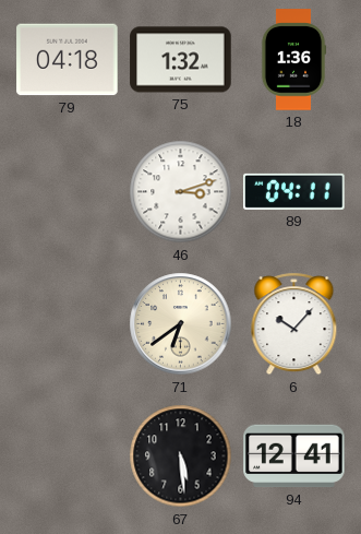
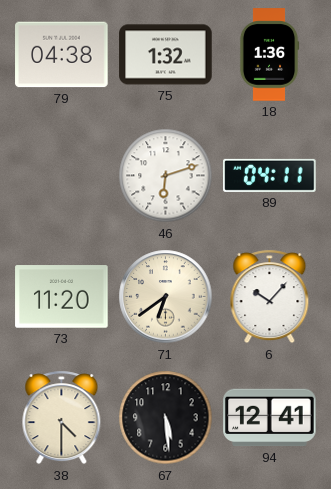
79: 04:18 -> 04:38 (62, 55)
46: 3:12 -> 6:12 (166, 176)
73: none -> 11:20 (62, 297)
38: none -> 4:30 (62, 418)
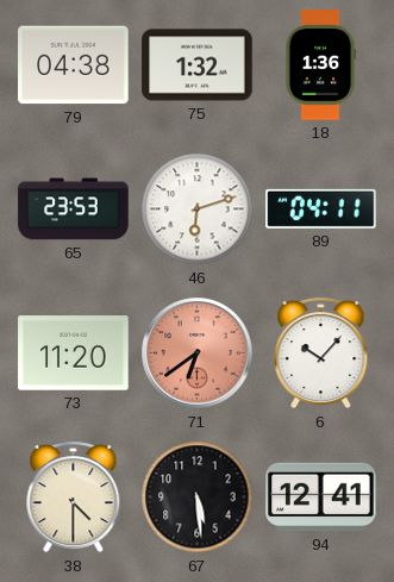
65: none -> 23:53 (74, 209)
71 dial: cream -> salmon (198, 353)
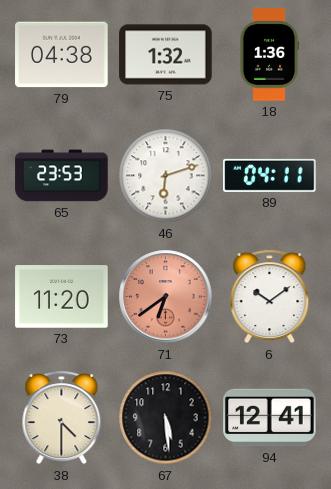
6: 10:07 -> 10:09 (270, 297)
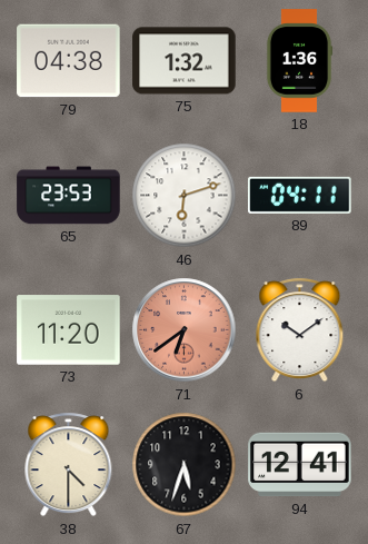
67: 5:29 -> 5:33 (185, 465)
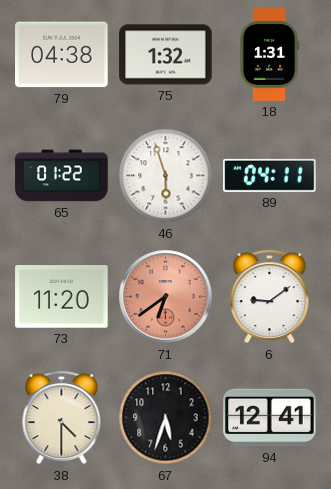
18: 1:36 -> 1:31 (269, 55)
65: 23:53 -> 01:22 (62, 176)
46: 6:12 -> 5:57 (166, 176)
6: 10:09 -> 9:09 (270, 297)
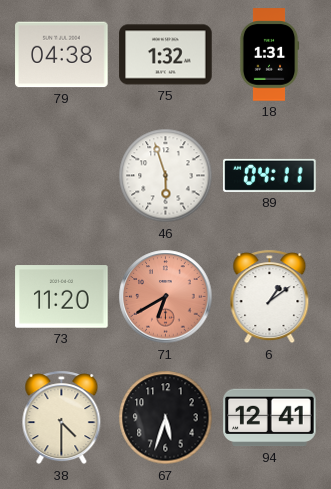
65: 01:22 -> none (62, 176)
71: 6:39 -> 6:40 (166, 297)
6: 9:09 -> 1:09 (270, 297)
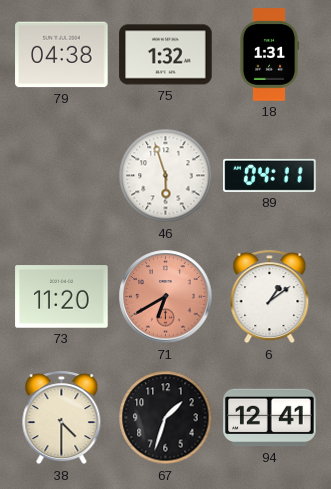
67: 5:33 -> 1:33 (166, 418)
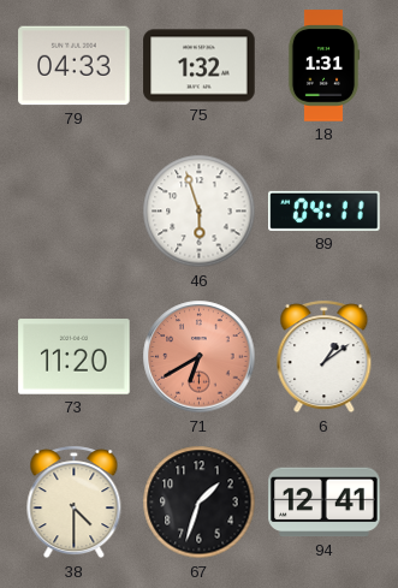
79: 04:38 -> 04:33 (75, 66)
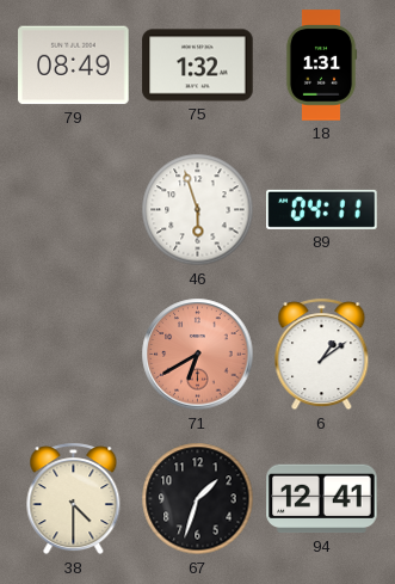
79: 04:33 -> 08:49 (74, 66)
73: 11:20 -> none (75, 357)
